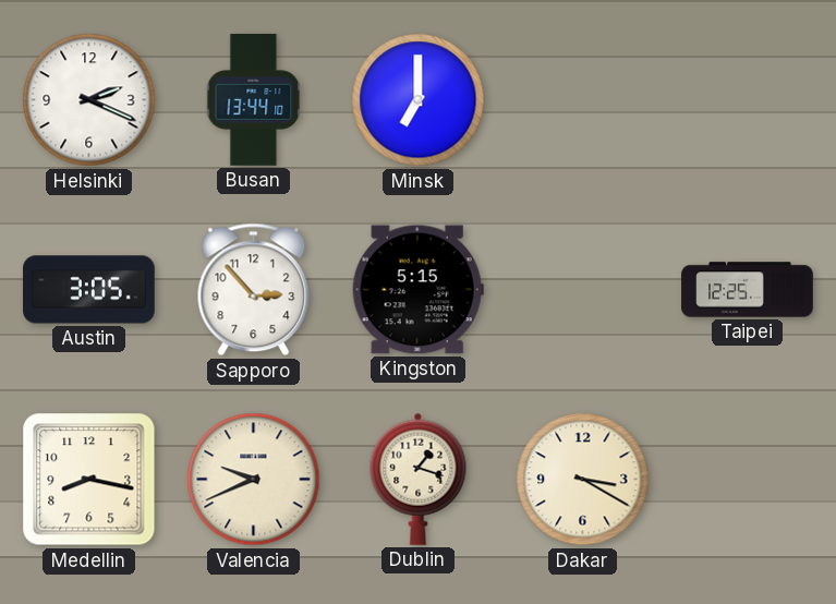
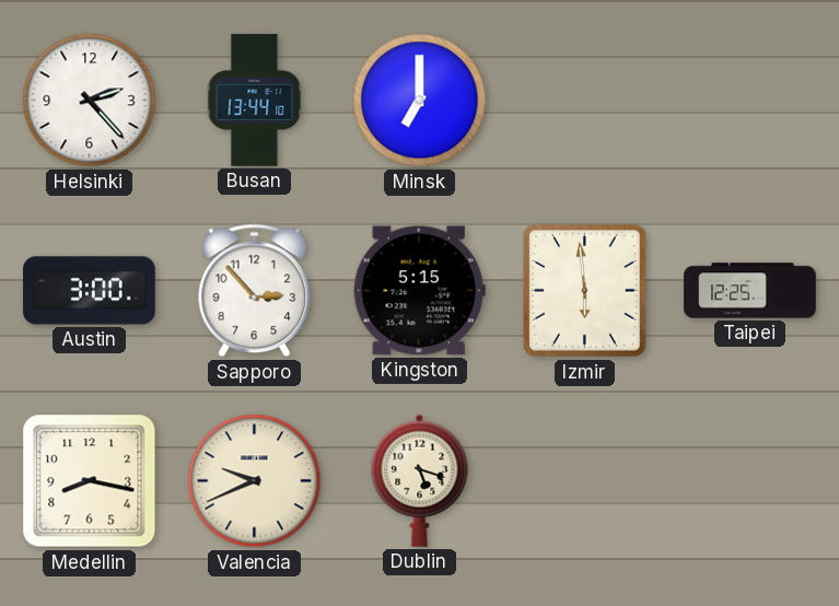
Helsinki: 2:19 -> 2:23 (90, 101)
Austin: 3:05 -> 3:00 (90, 291)
Izmir: none -> 5:59 (585, 291)
Dublin: 1:18 -> 5:18 (420, 480)
Dakar: 3:20 -> none (583, 480)
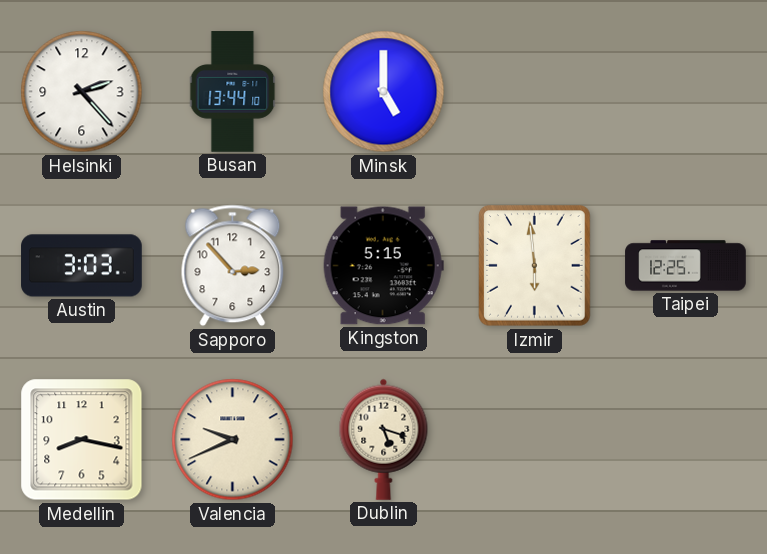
Minsk: 7:00 -> 5:00 (384, 92)
Austin: 3:00 -> 3:03 (82, 266)
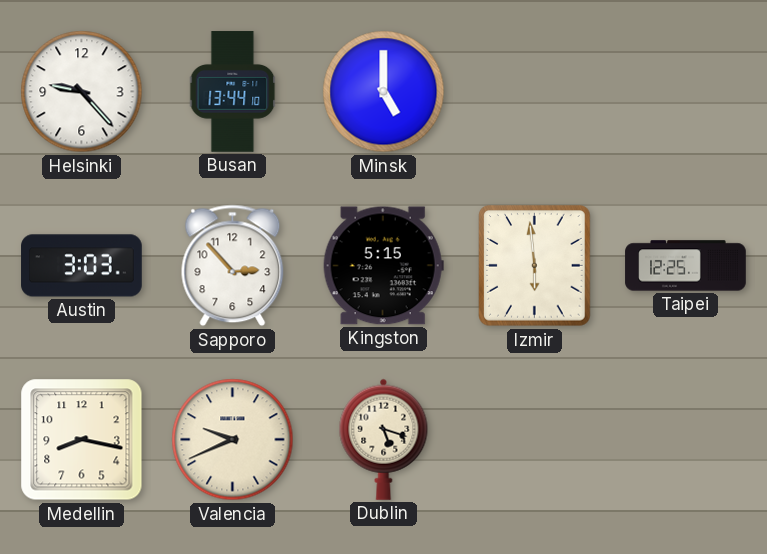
Helsinki: 2:23 -> 9:23 (82, 92)
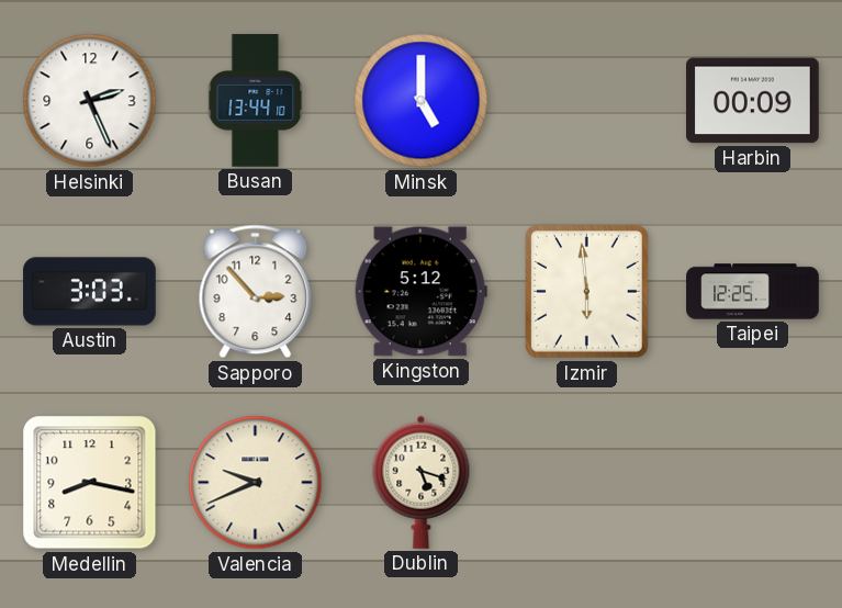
Helsinki: 9:23 -> 2:26 (90, 101)
Harbin: none -> 00:09 (753, 101)
Kingston: 5:15 -> 5:12 (420, 292)
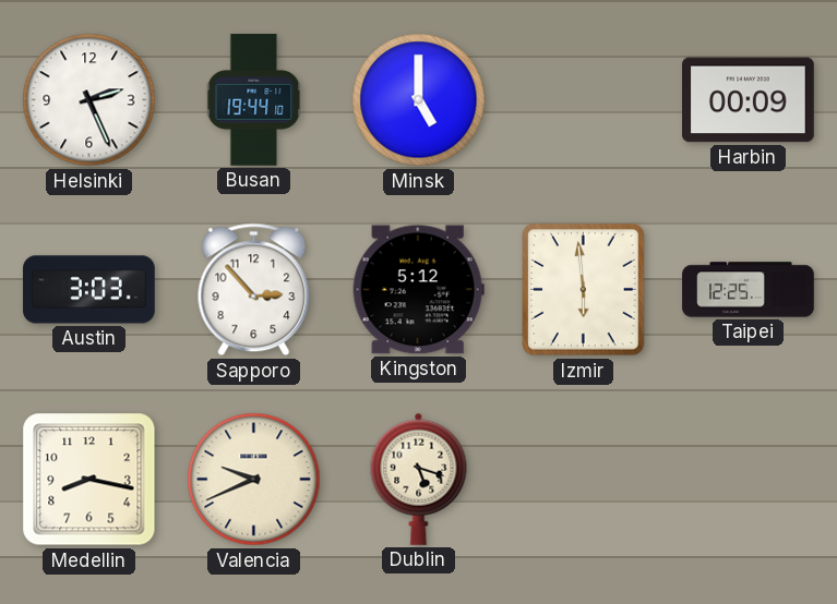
Busan: 13:44 -> 19:44 (254, 100)
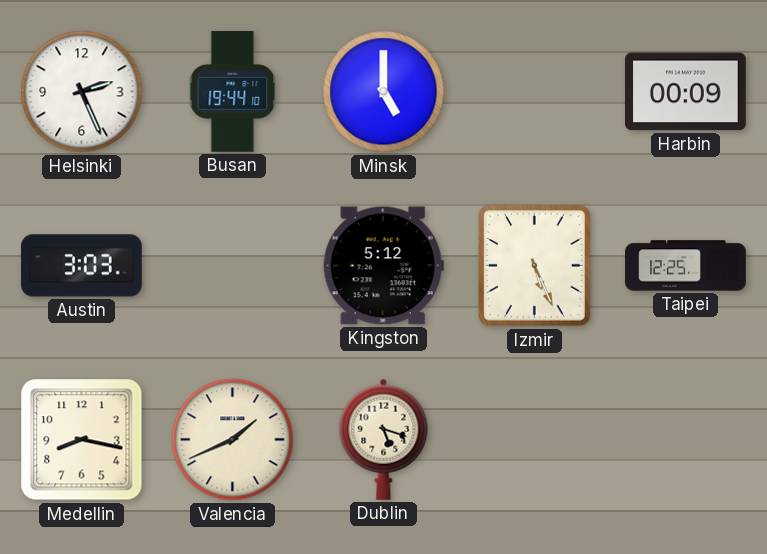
Sapporo: 2:53 -> none (254, 290)
Izmir: 5:59 -> 5:26 (535, 266)
Valencia: 9:41 -> 1:41 (233, 440)
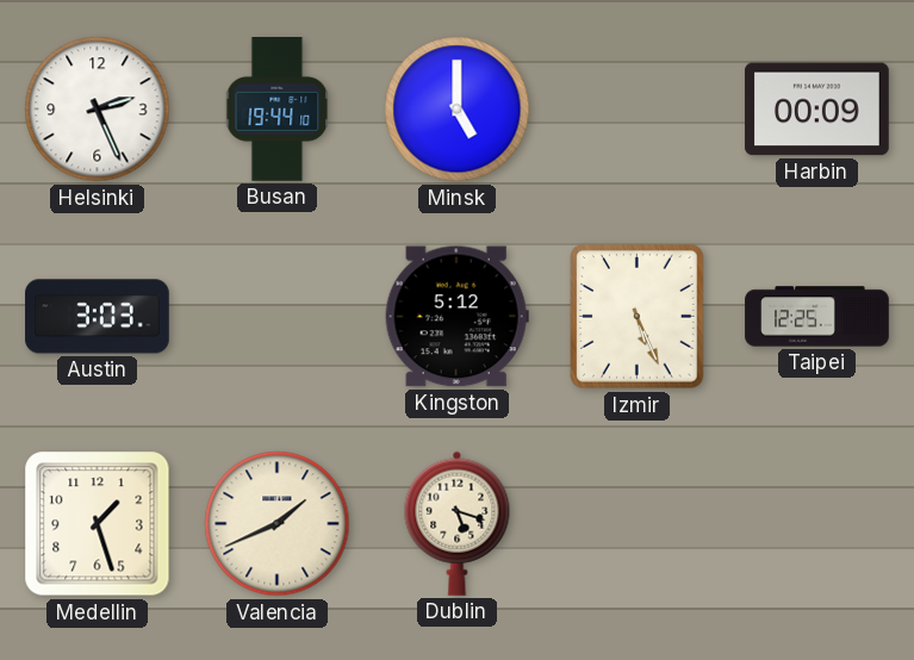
Medellin: 8:17 -> 1:27 (98, 524)
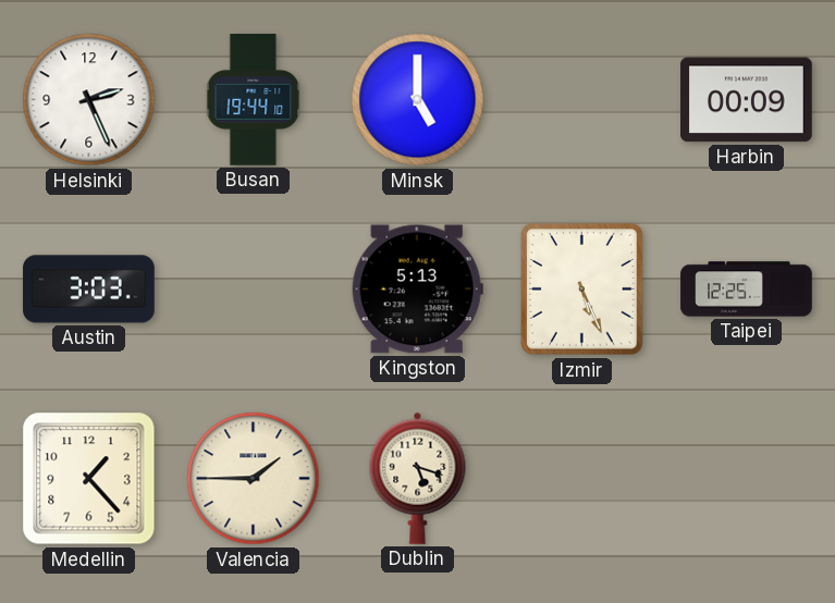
Kingston: 5:12 -> 5:13 (417, 290)
Medellin: 1:27 -> 1:23 (89, 479)
Valencia: 1:41 -> 1:45 (254, 479)
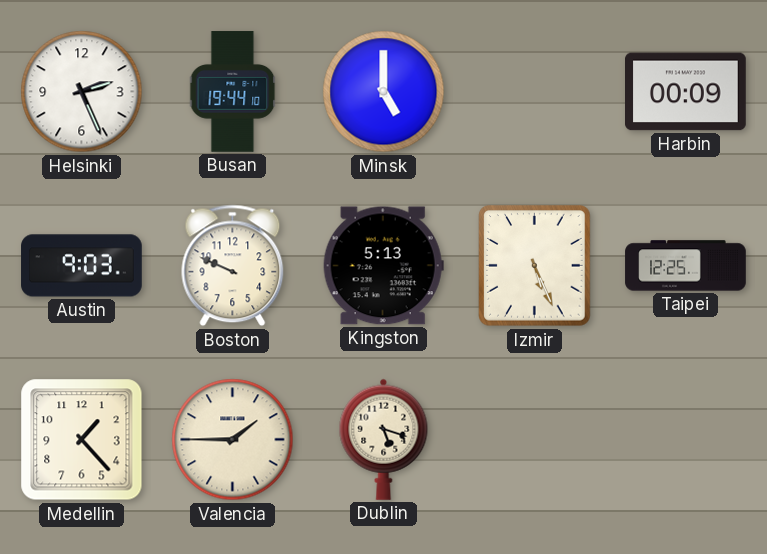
Austin: 3:03 -> 9:03 (82, 266)
Boston: none -> 9:49 (233, 266)
